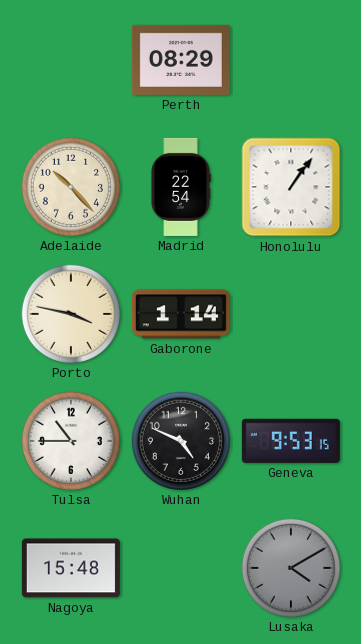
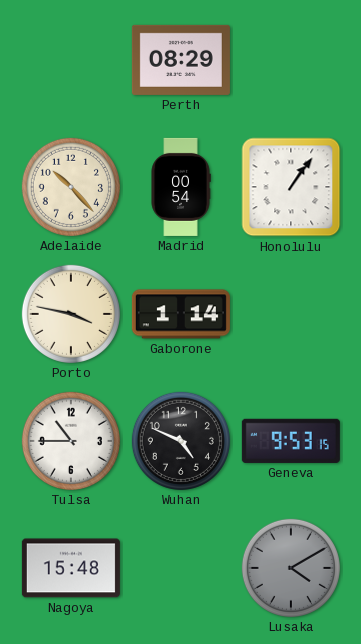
Madrid: 22:54 -> 00:54 (181, 187)
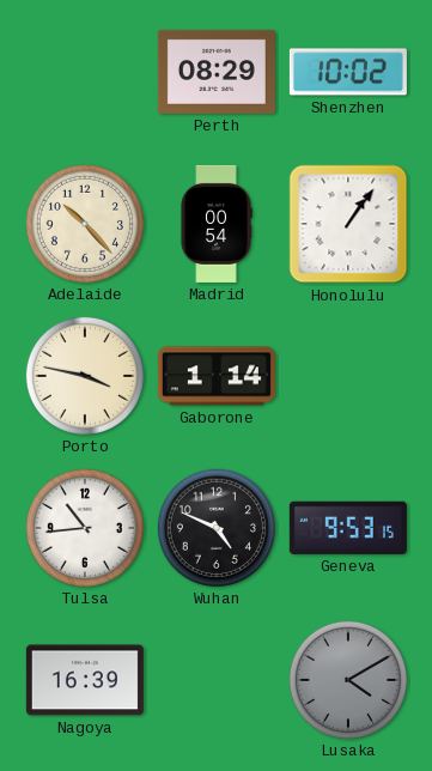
Shenzhen: none -> 10:02 (348, 72)
Tulsa: 10:45 -> 10:44 (85, 528)
Nagoya: 15:48 -> 16:39 (85, 680)
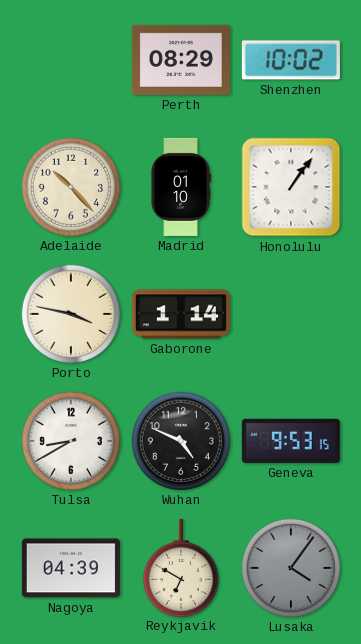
Madrid: 00:54 -> 01:10 (181, 187)
Tulsa: 10:44 -> 8:40 (71, 441)
Nagoya: 16:39 -> 04:39 (71, 568)
Reykjavik: none -> 6:50 (181, 567)
Lusaka: 4:10 -> 4:06 (291, 568)
